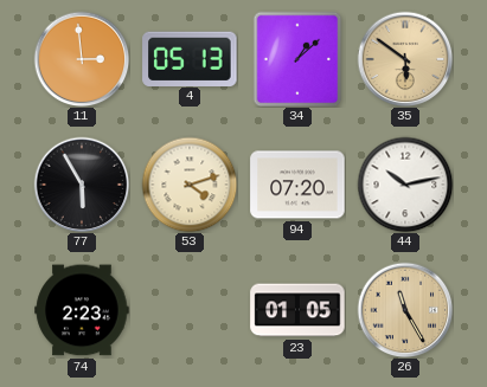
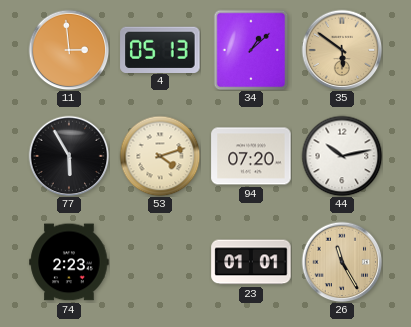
23: 01:05 -> 01:01 (251, 262)
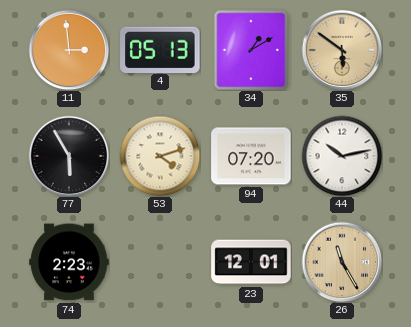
34: 1:08 -> 1:10 (251, 50)
23: 01:01 -> 12:01 (251, 262)
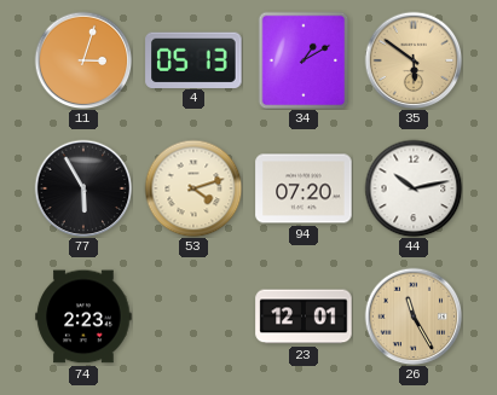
11: 2:59 -> 3:03 (83, 60)
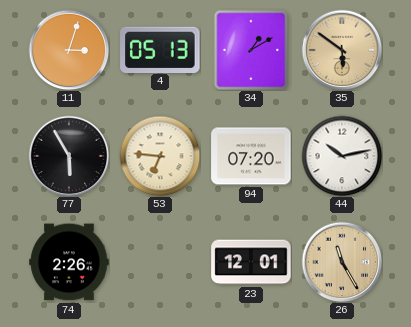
53: 4:12 -> 6:46 (160, 156)
74: 2:23 -> 2:26 (69, 262)
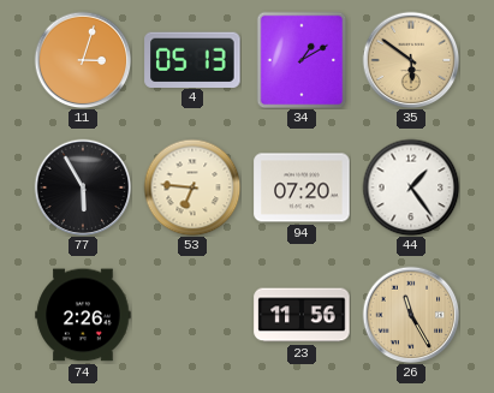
44: 10:13 -> 1:24 (411, 187)
23: 12:01 -> 11:56 (302, 315)
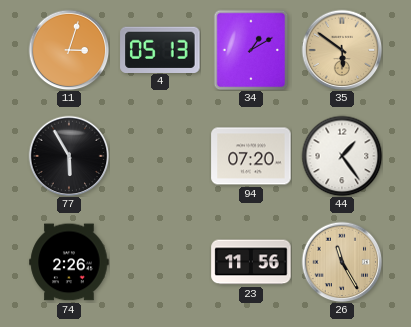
53: 6:46 -> none (192, 187)
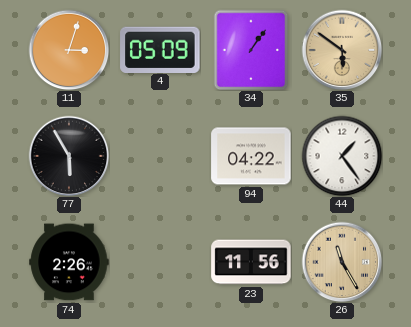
4: 05:13 -> 05:09 (160, 49)
34: 1:10 -> 1:06 (251, 50)
94: 07:20 -> 04:22 (251, 156)
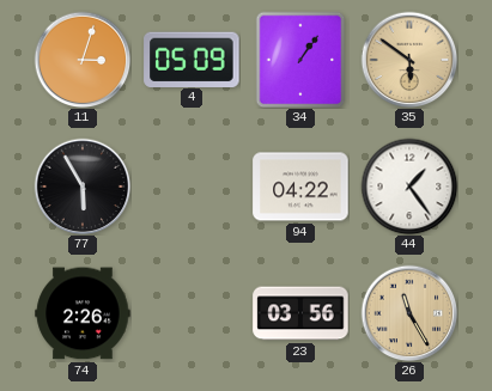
23: 11:56 -> 03:56 (300, 313)
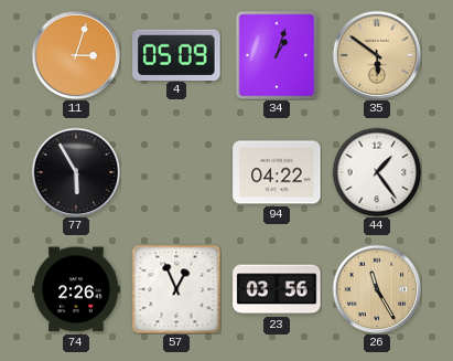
34: 1:06 -> 1:03 (277, 55)
57: none -> 12:56 (176, 289)
